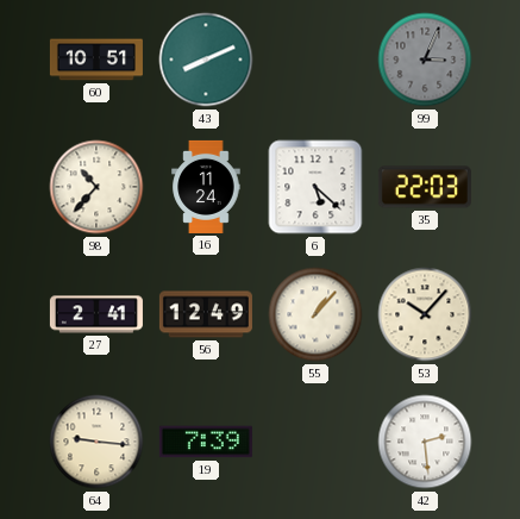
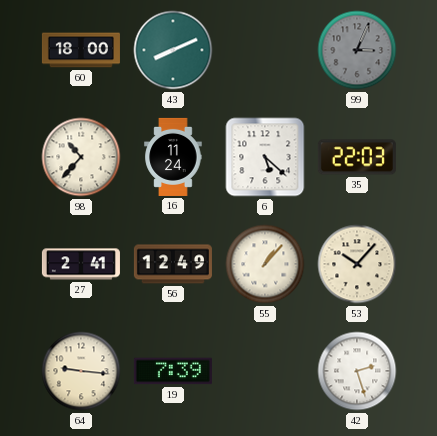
60: 10:51 -> 18:00 (81, 50)
42: 2:29 -> 2:27 (357, 371)
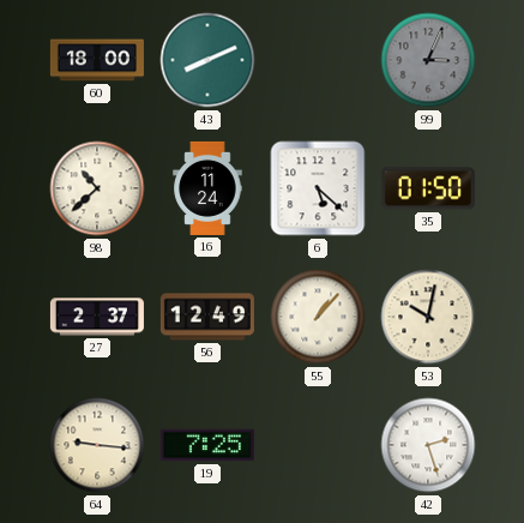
98: 10:37 -> 10:38 (97, 188)
35: 22:03 -> 01:50 (428, 188)
27: 2:41 -> 2:37 (97, 317)
53: 10:07 -> 10:02 (428, 317)
19: 7:39 -> 7:25 (207, 445)
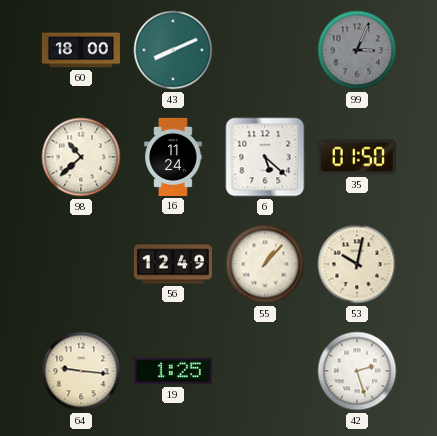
27: 2:37 -> none (97, 317)
19: 7:25 -> 1:25 (173, 371)
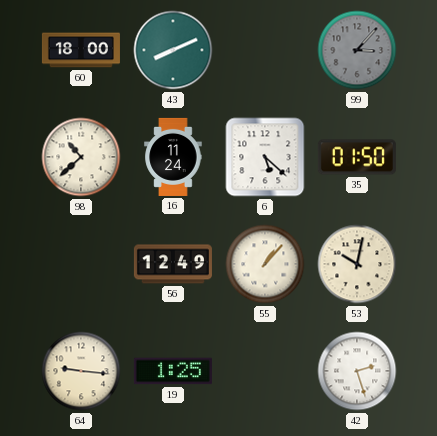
99: 3:04 -> 3:07 (357, 50)
